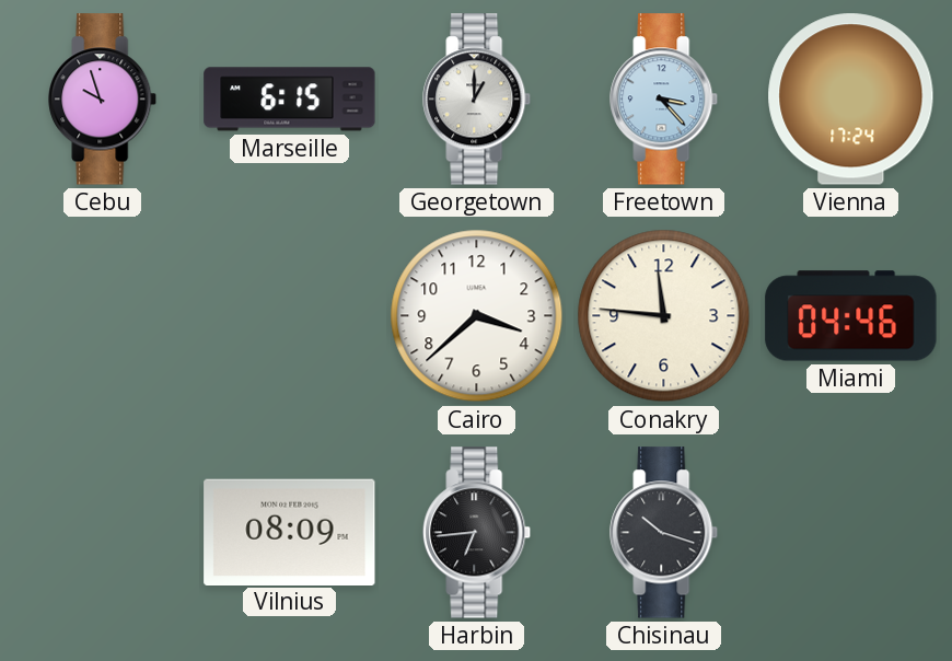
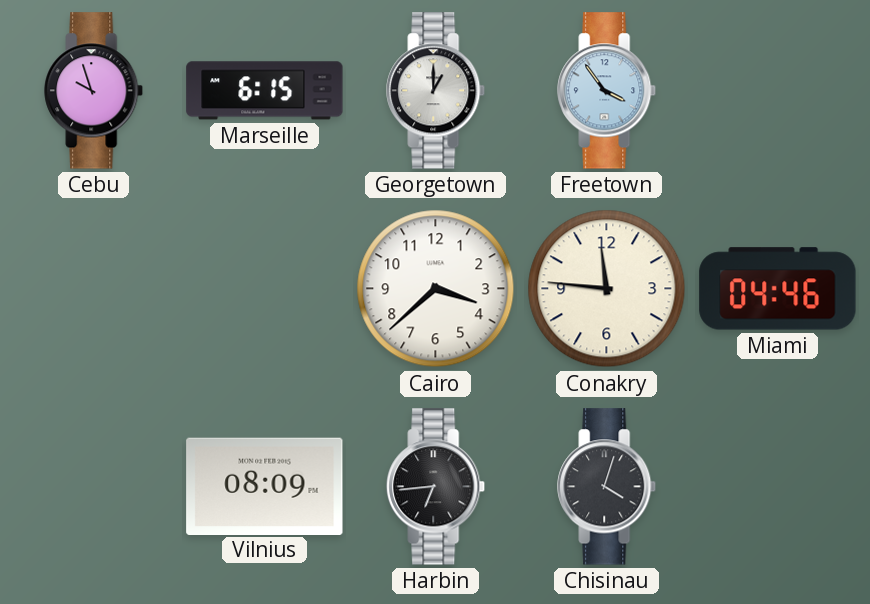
Freetown: 3:23 -> 3:54 (607, 91)
Vienna: 17:24 -> none (851, 100)
Chisinau: 10:18 -> 4:03 (607, 487)
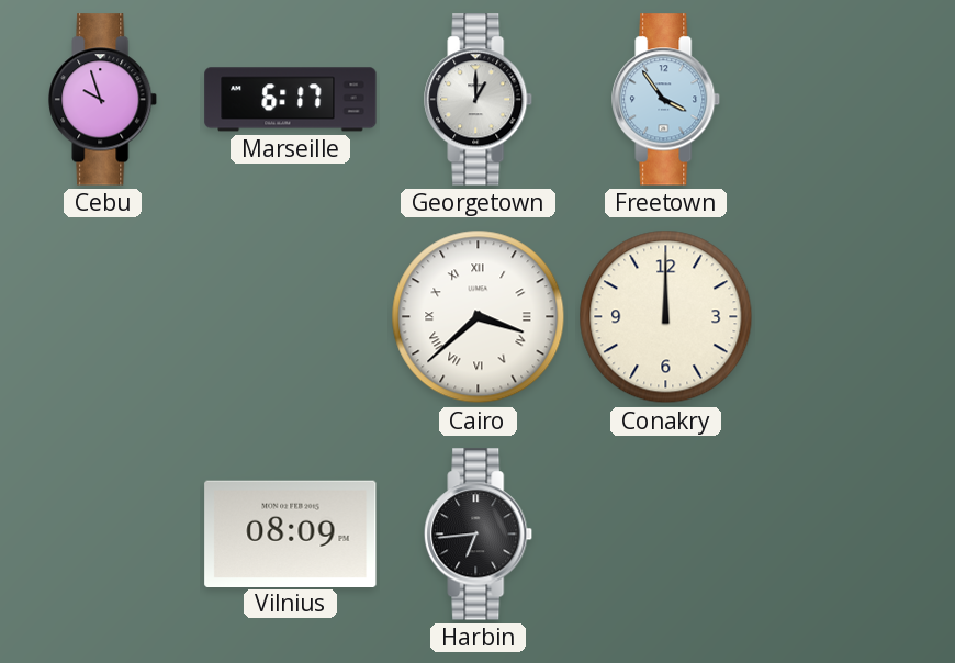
Marseille: 6:15 -> 6:17 (291, 100)
Cairo numerals: Arabic -> Roman (479, 317)
Conakry: 11:46 -> 12:00 (666, 317)
Miami: 04:46 -> none (778, 289)
Chisinau: 4:03 -> none (607, 487)
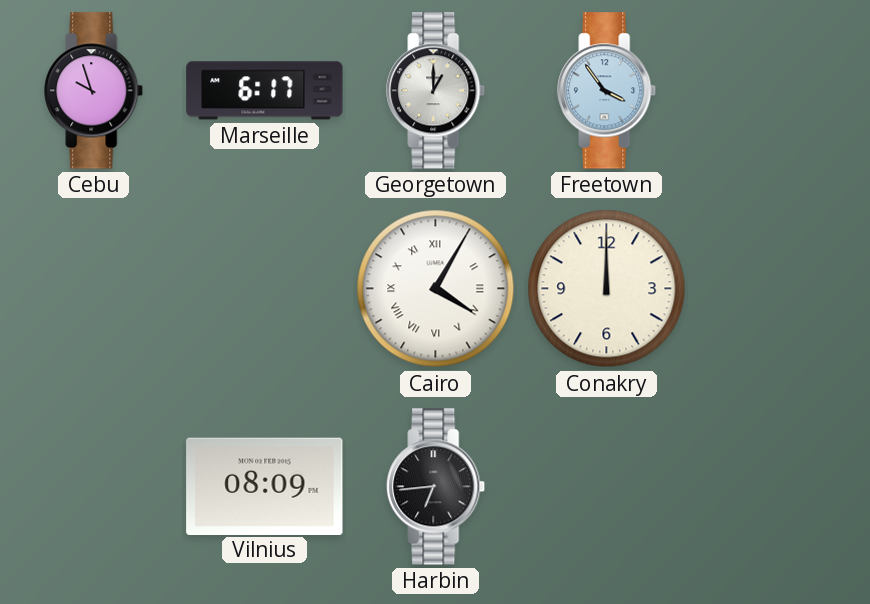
Cairo: 3:38 -> 4:05 (436, 289)
